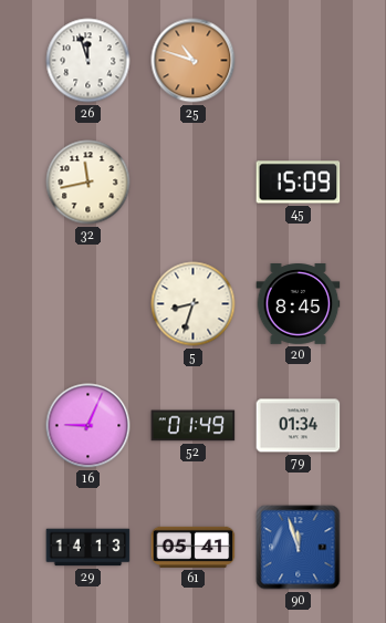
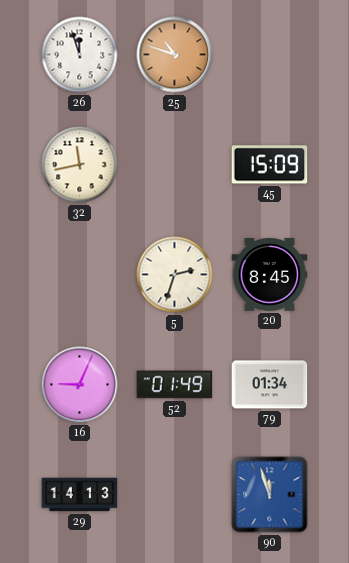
5: 8:33 -> 2:33 (175, 275)
61: 05:41 -> none (194, 547)
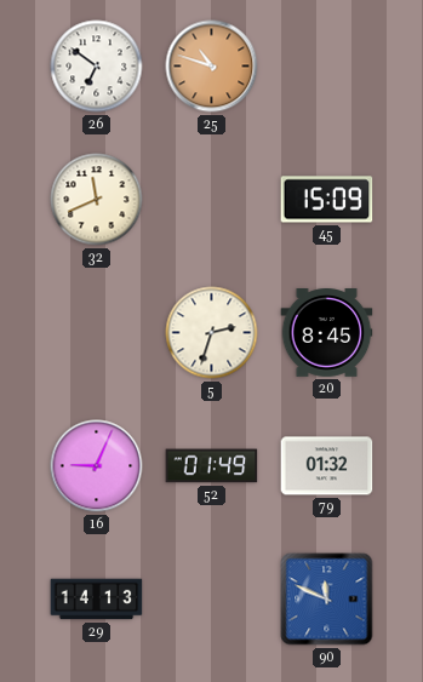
26: 11:57 -> 6:51 (97, 67)
32: 11:43 -> 11:41 (97, 200)
79: 01:34 -> 01:32 (327, 466)
90: 11:57 -> 11:49 (327, 600)
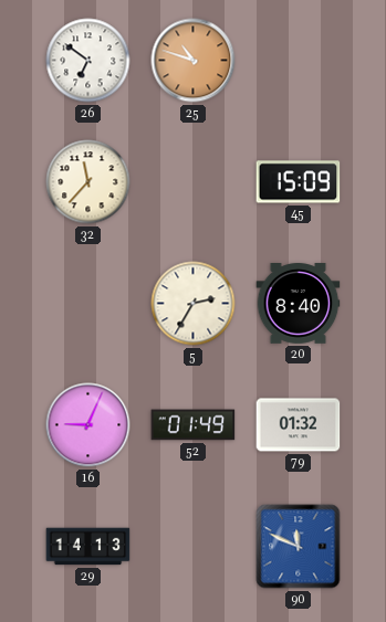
32: 11:41 -> 11:37 (88, 182)
5: 2:33 -> 2:35 (194, 304)
20: 8:45 -> 8:40 (299, 304)
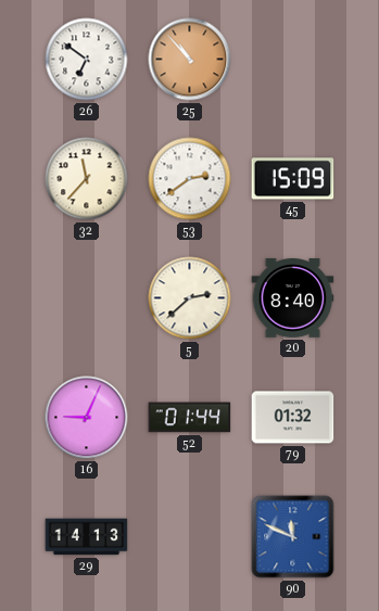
25: 10:48 -> 10:53 (190, 60)
53: none -> 2:39 (190, 179)
5: 2:35 -> 2:38 (190, 298)
52: 01:49 -> 01:44 (190, 418)
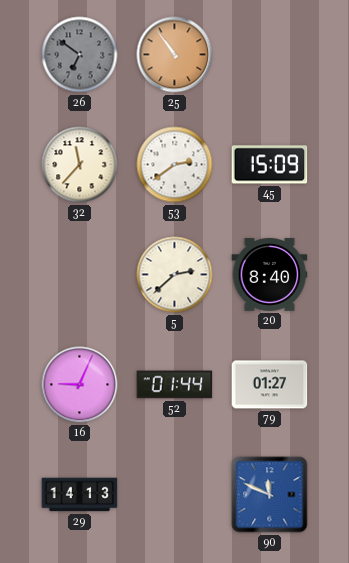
26 dial: white -> grey (80, 55)
25: 10:53 -> 10:54 (175, 55)
79: 01:32 -> 01:27 (270, 385)
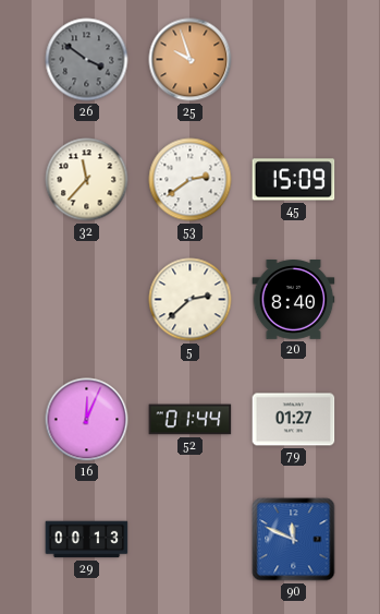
26: 6:51 -> 3:51 (87, 60)
25: 10:54 -> 9:57 (191, 60)
16: 9:04 -> 12:04 (87, 420)
29: 14:13 -> 00:13 (87, 540)
